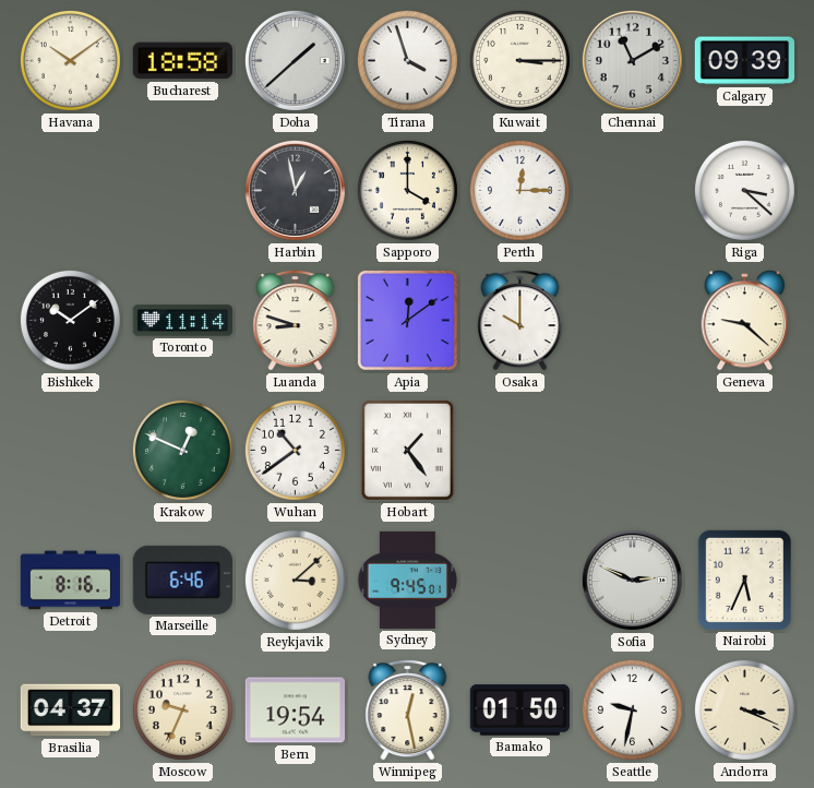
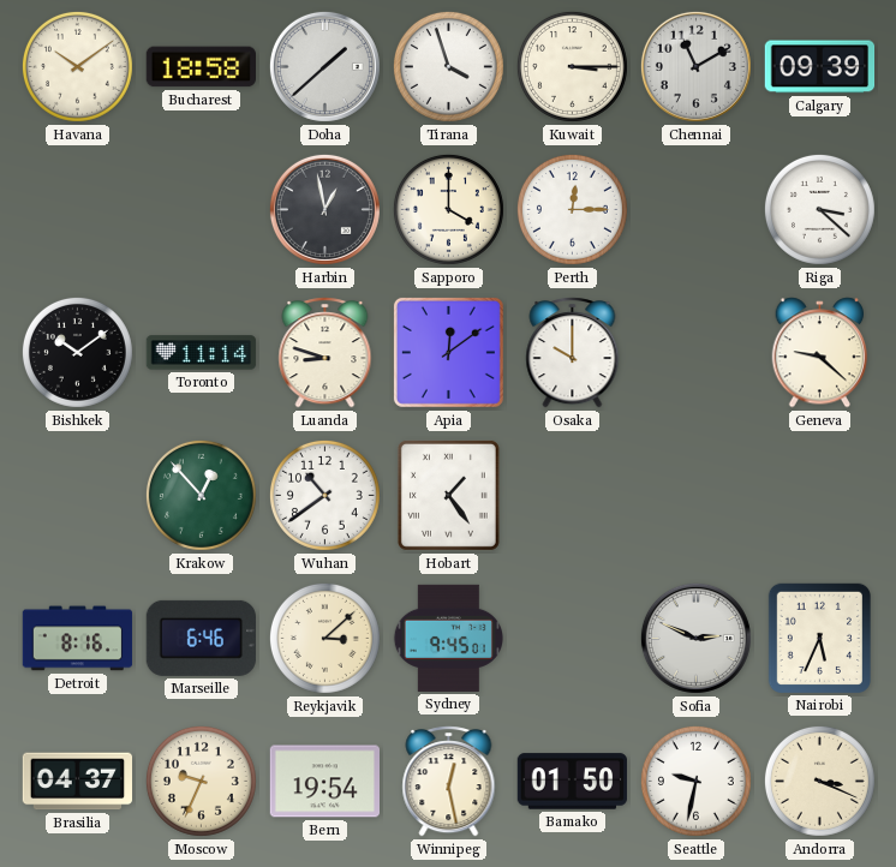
Krakow: 12:49 -> 12:53 (201, 495)
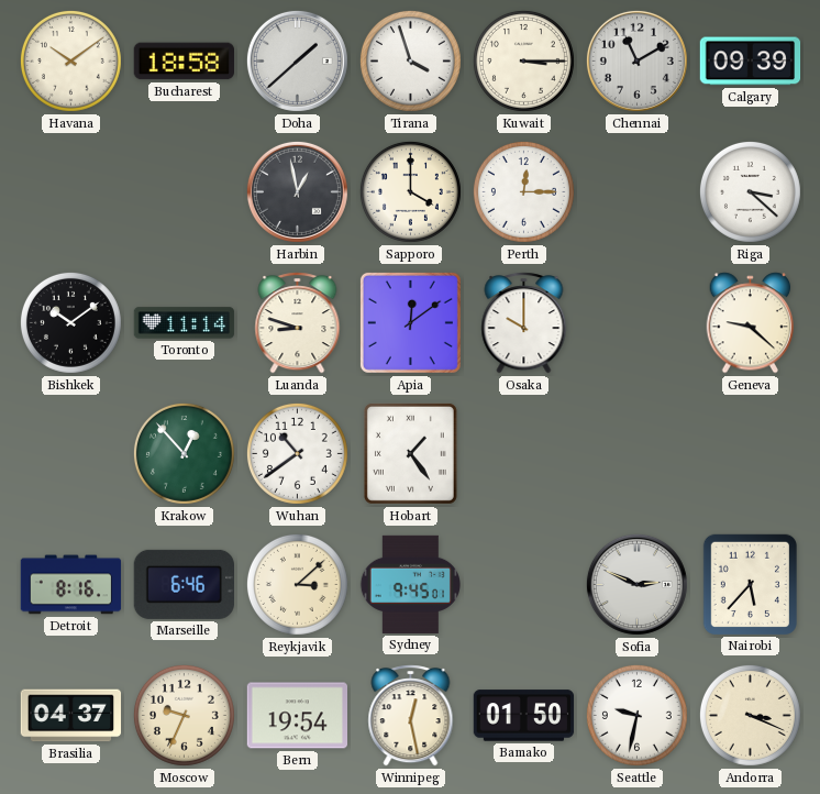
Nairobi: 5:34 -> 5:37 (750, 584)
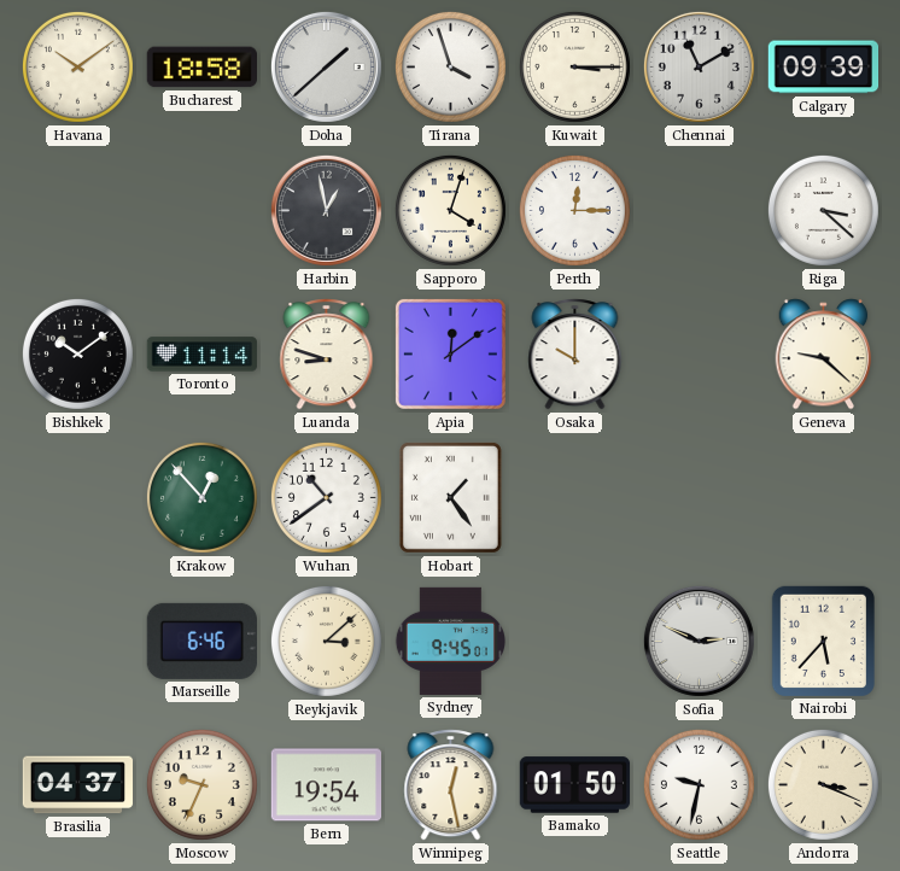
Sapporo: 4:00 -> 4:03 (450, 210)
Detroit: 8:16 -> none (71, 585)
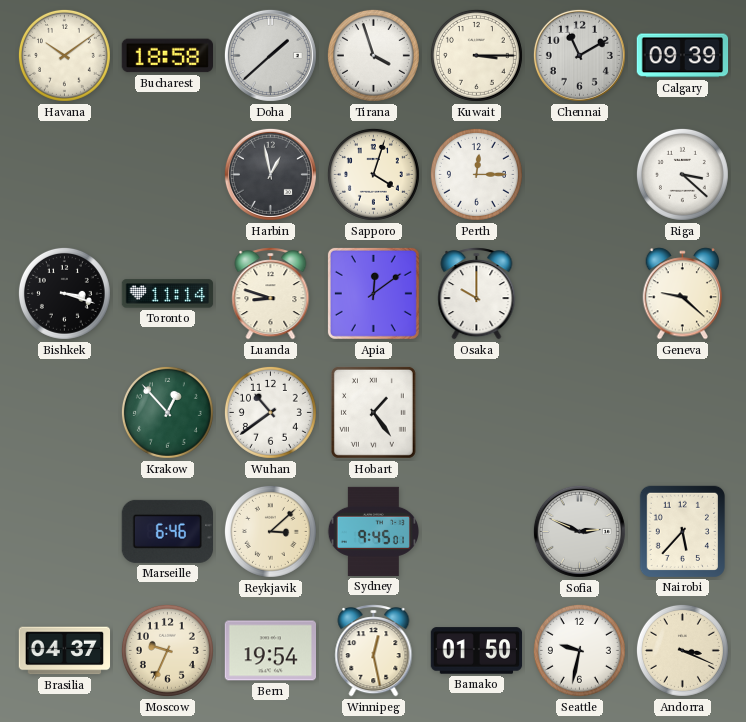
Bishkek: 10:09 -> 3:18 (64, 293)
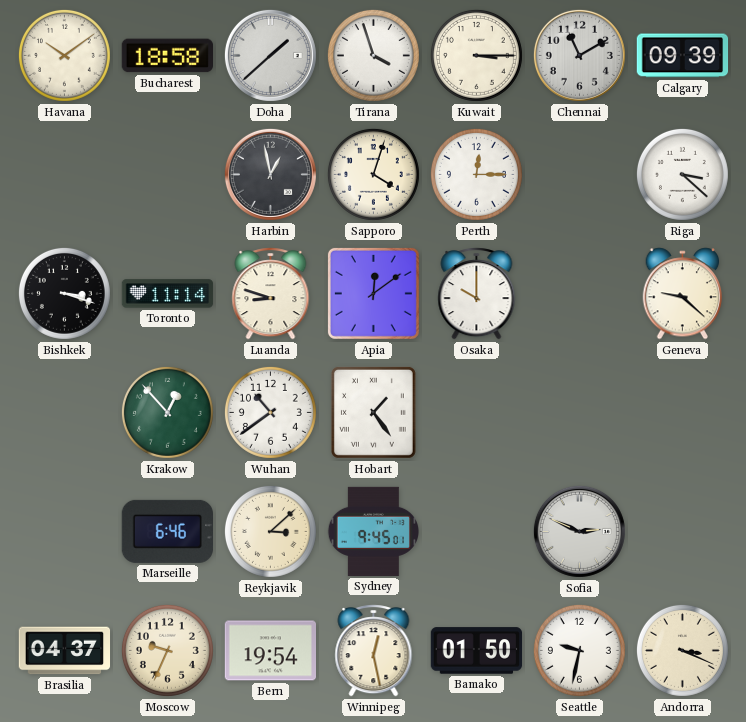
Nairobi: 5:37 -> none (682, 531)
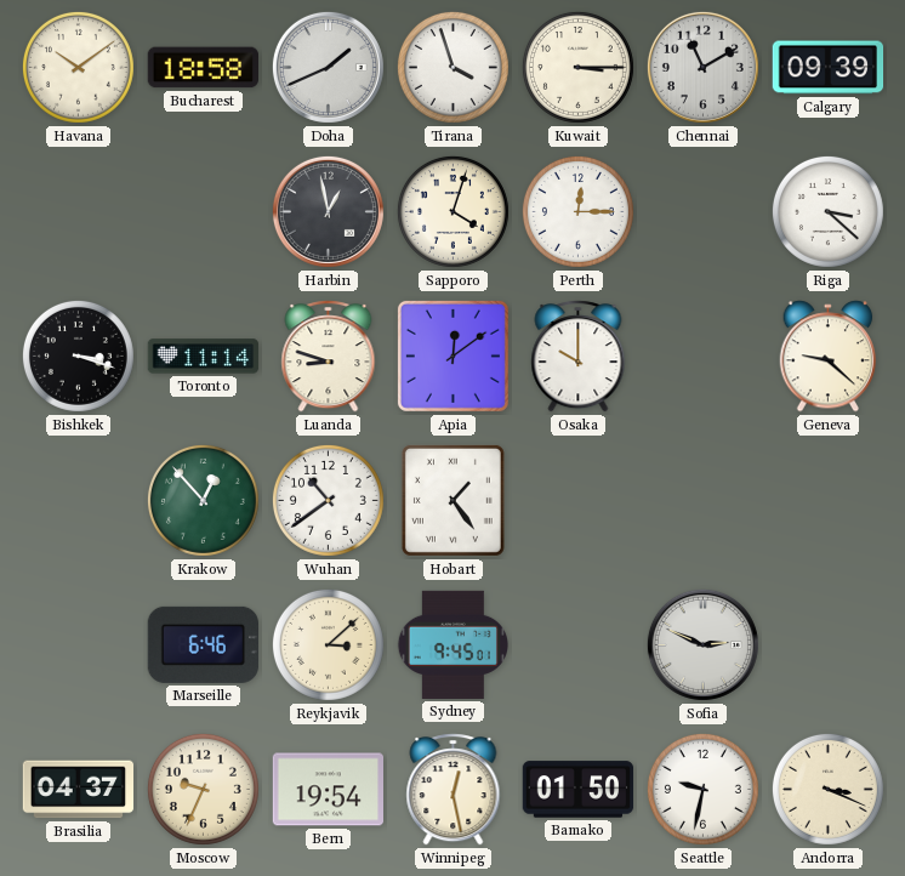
Doha: 1:38 -> 1:41 (328, 67)
